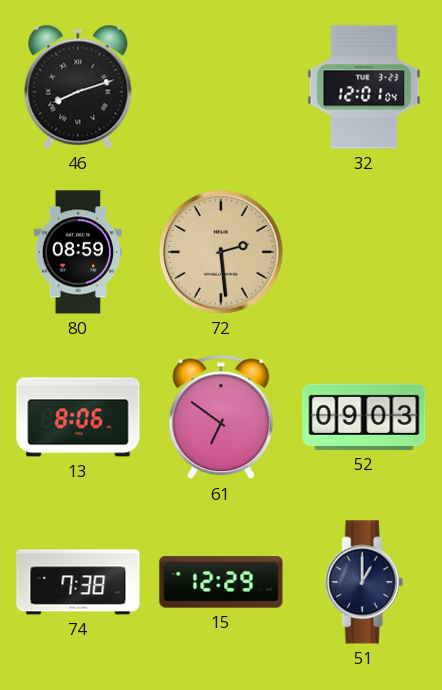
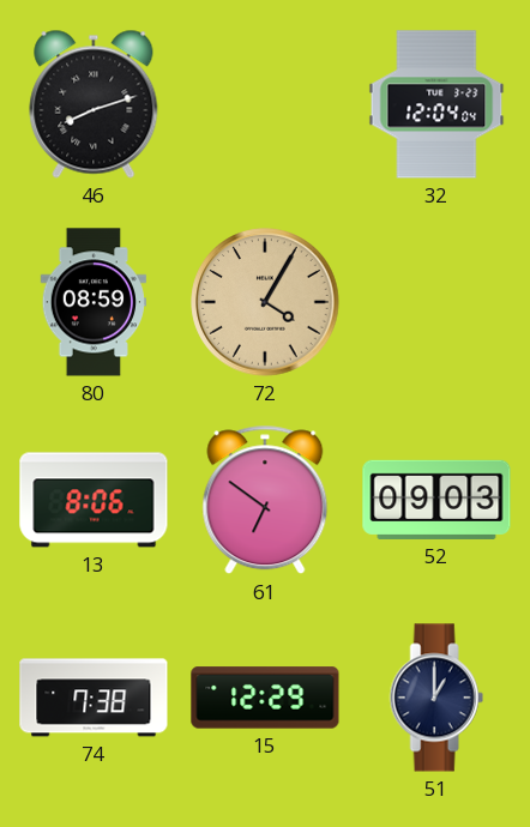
32: 12:01 -> 12:04 (436, 104)
72: 2:29 -> 4:05 (265, 302)
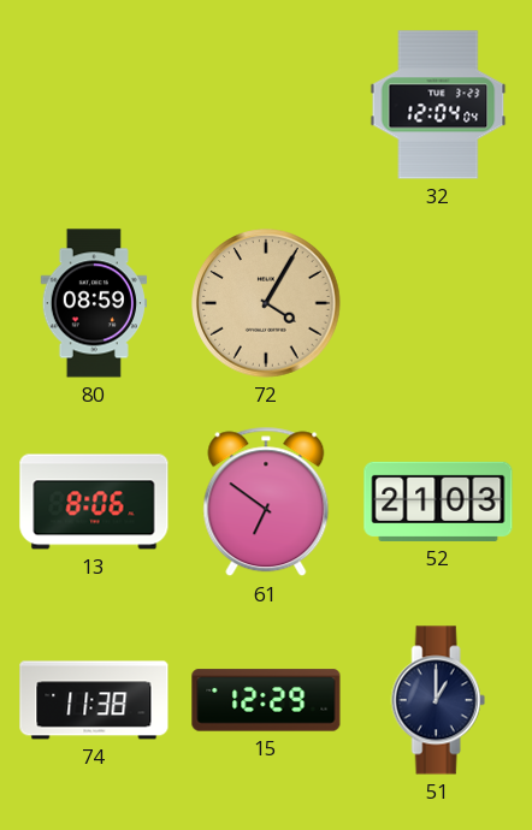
46: 8:12 -> none (94, 104)
52: 09:03 -> 21:03 (438, 502)
74: 7:38 -> 11:38 (94, 700)
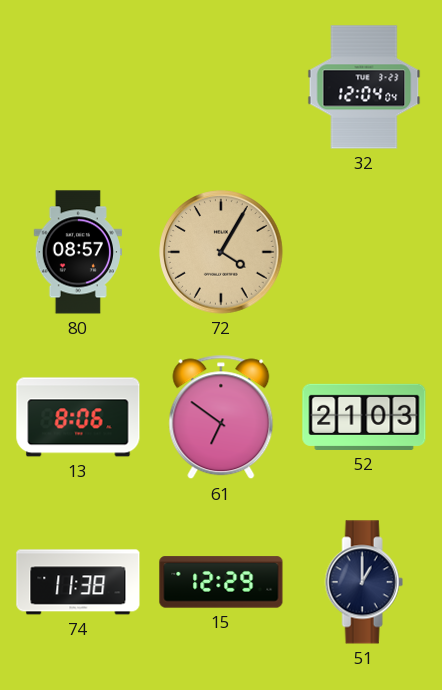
80: 08:59 -> 08:57 (77, 252)
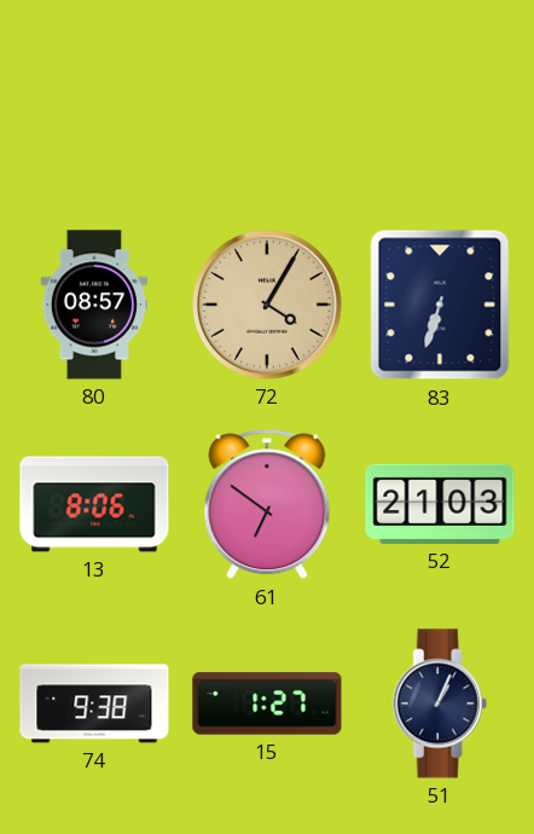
32: 12:04 -> none (364, 87)
83: none -> 6:33 (440, 305)
74: 11:38 -> 9:38 (94, 703)
15: 12:29 -> 1:27 (267, 703)
51: 1:00 -> 1:04 (440, 703)
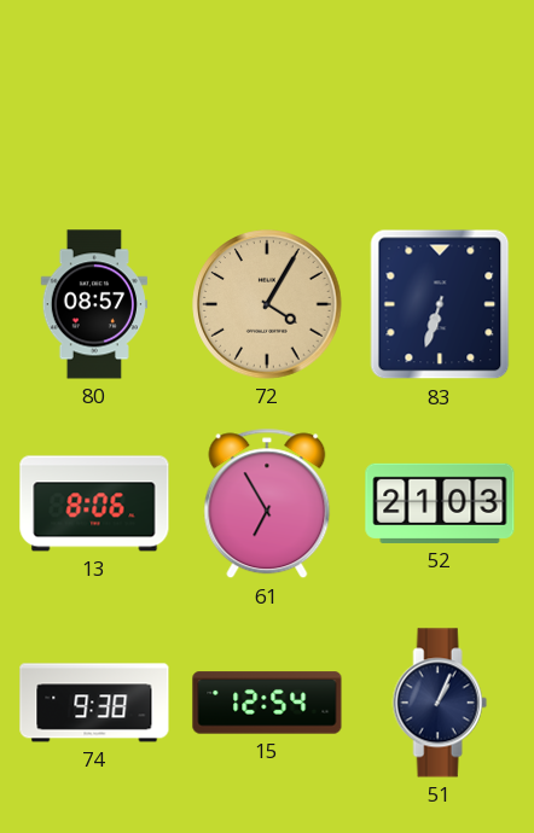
61: 6:51 -> 6:55 (267, 503)
15: 1:27 -> 12:54 (267, 703)
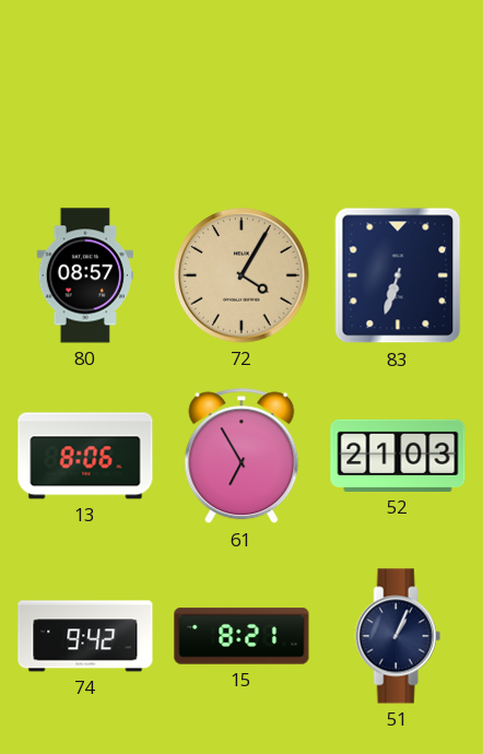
74: 9:38 -> 9:42 (85, 636)
15: 12:54 -> 8:21 (241, 636)
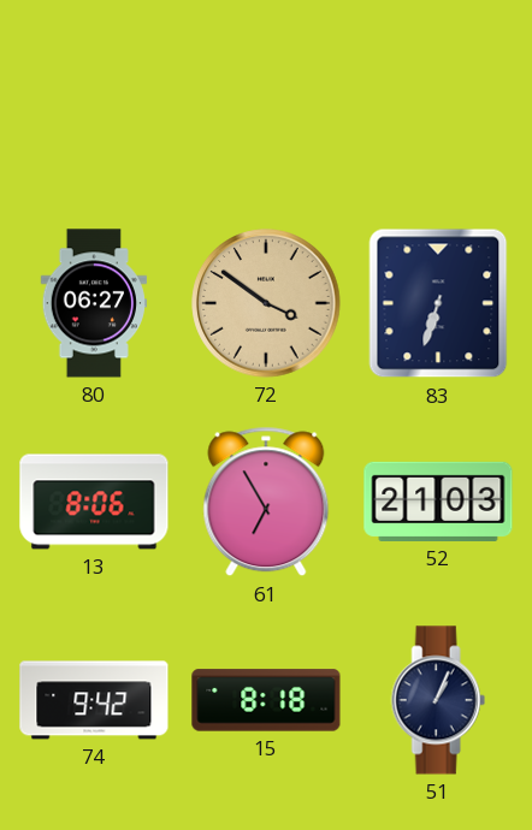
80: 08:57 -> 06:27 (93, 303)
72: 4:05 -> 3:51 (266, 303)
15: 8:21 -> 8:18 (266, 700)
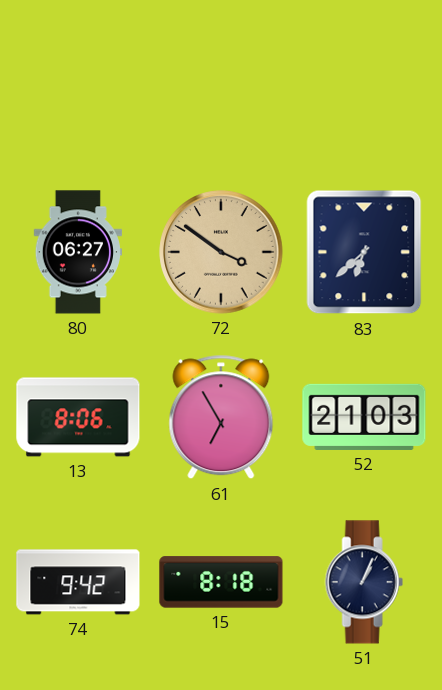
83: 6:33 -> 6:38 (364, 252)
